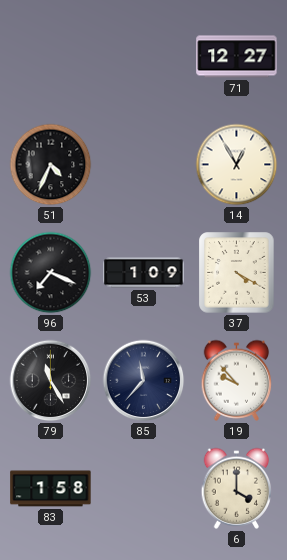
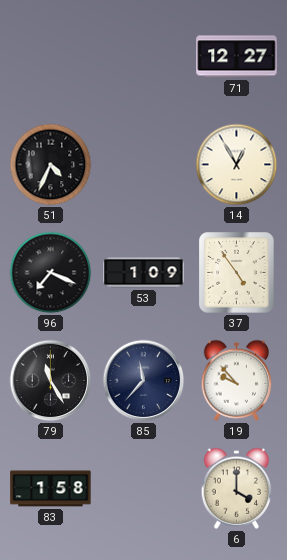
37: 4:20 -> 4:54 (237, 273)
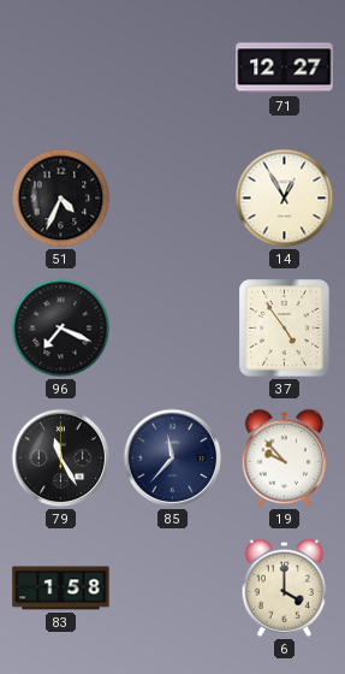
53: 1:09 -> none (144, 273)
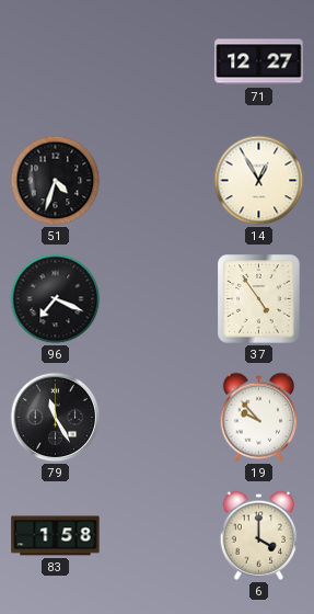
51: 4:34 -> 4:33 (56, 181)
85: 11:37 -> none (173, 459)
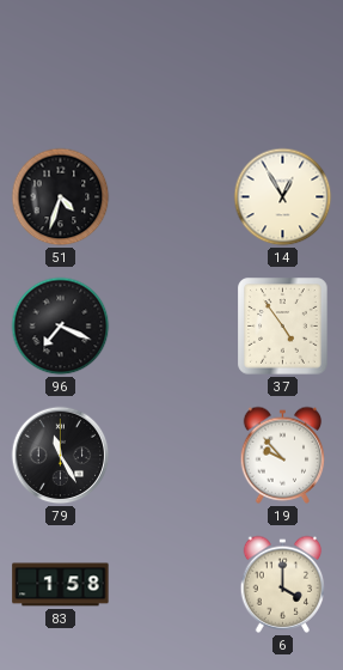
71: 12:27 -> none (259, 62)
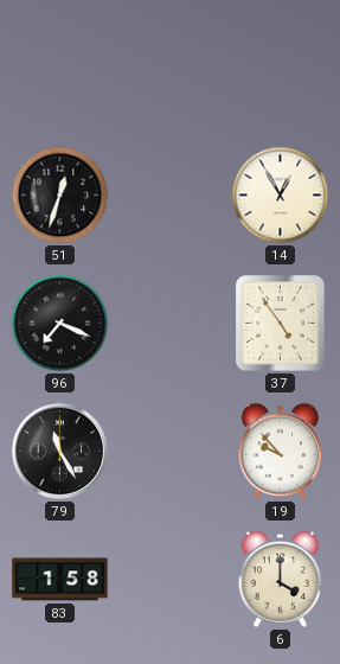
51: 4:33 -> 12:33 (60, 196)
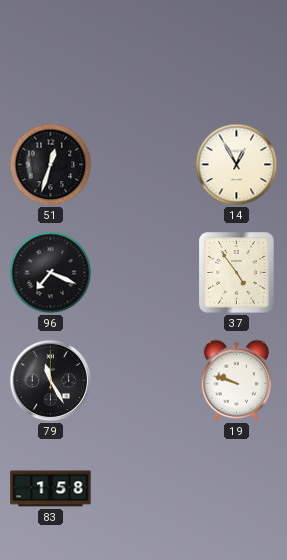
19: 9:53 -> 9:48 (237, 380)
6: 4:00 -> none (281, 579)
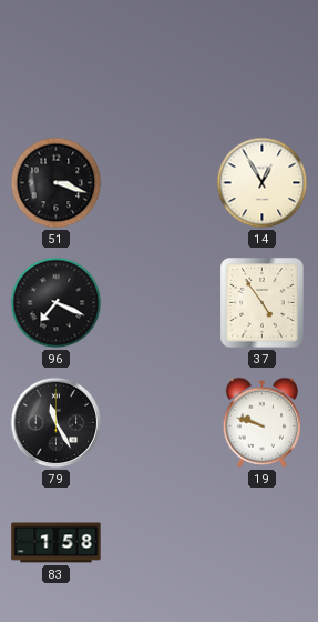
51: 12:33 -> 3:18 (57, 183)
